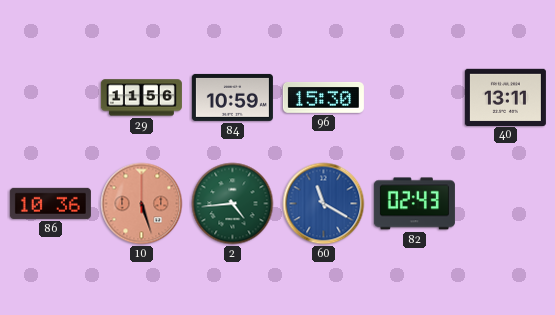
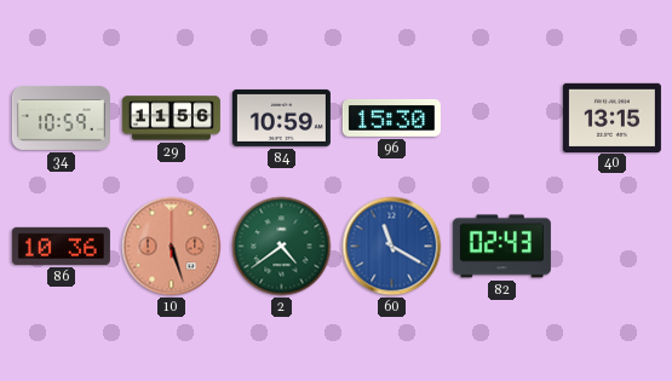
34: none -> 10:59 (61, 117)
40: 13:11 -> 13:15 (611, 117)
2: 4:44 -> 4:39 (282, 247)
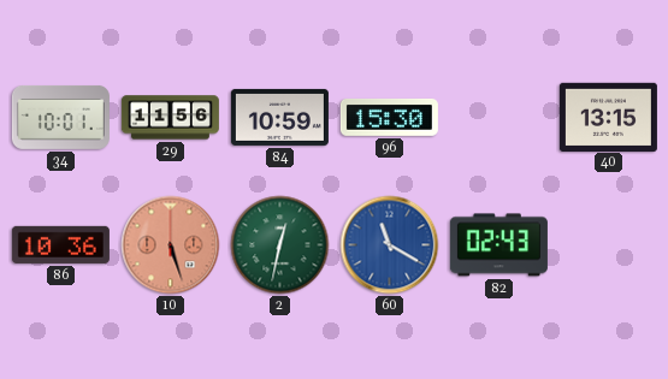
34: 10:59 -> 10:01 (60, 117)
2: 4:39 -> 12:32 (280, 245)
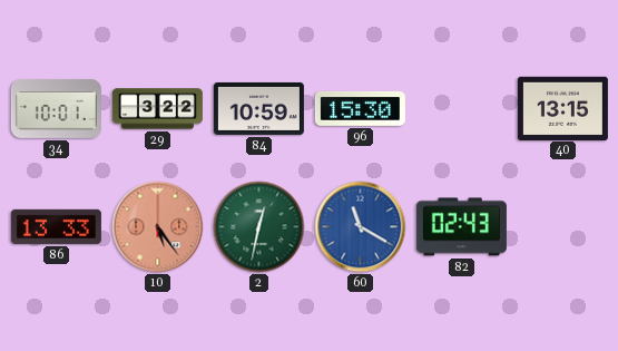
29: 11:56 -> 3:22 (157, 109)
86: 10:36 -> 13:33 (56, 226)
10: 5:27 -> 5:24 (158, 227)
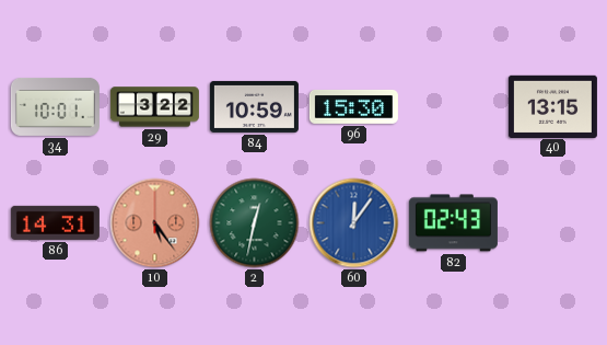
86: 13:33 -> 14:31 (55, 222)
60: 11:20 -> 12:06 (354, 223)
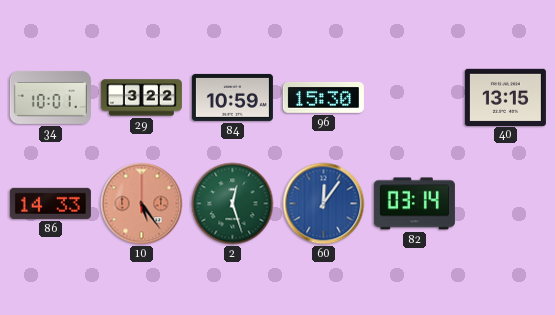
86: 14:31 -> 14:33 (50, 203)
2: 12:32 -> 12:27 (233, 204)
82: 02:43 -> 03:14 (414, 204)
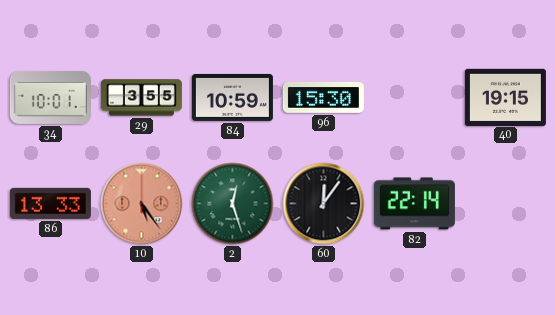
29: 3:22 -> 3:55 (141, 98)
40: 13:15 -> 19:15 (505, 97)
86: 14:33 -> 13:33 (50, 203)
60 dial: blue -> black (324, 204)
82: 03:14 -> 22:14 (414, 204)
